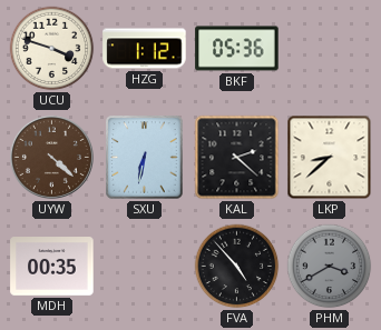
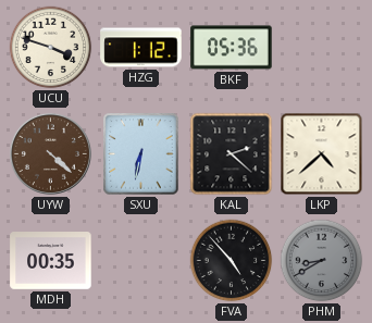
LKP: 8:38 -> 4:38 (322, 154)
PHM: 3:40 -> 8:40 (322, 261)
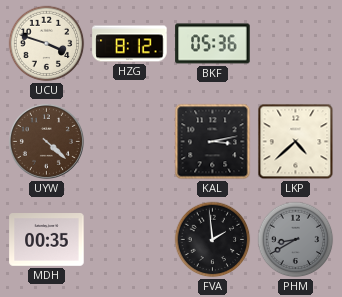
HZG: 1:12 -> 8:12 (130, 44)
SXU: 6:32 -> none (141, 154)
KAL: 2:22 -> 3:13 (213, 142)
FVA: 4:53 -> 1:59 (213, 240)
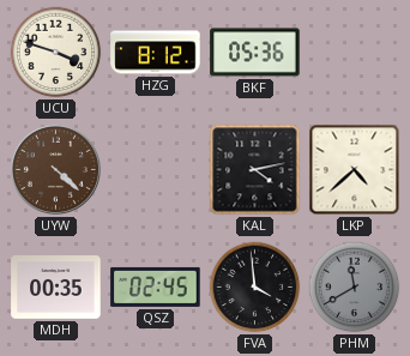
KAL: 3:13 -> 4:13 (255, 170)
QSZ: none -> 02:45 (156, 286)
FVA: 1:59 -> 3:59 (255, 288)
PHM: 8:40 -> 11:40 (355, 288)
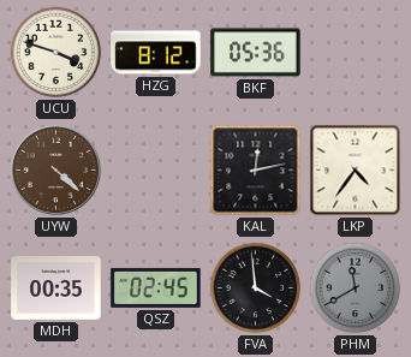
KAL: 4:13 -> 12:13 (256, 171)
LKP: 4:38 -> 4:36 (356, 171)
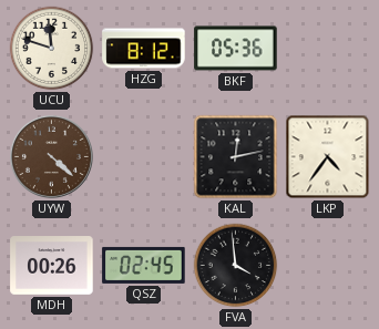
UCU: 3:48 -> 11:48 (52, 49)
MDH: 00:35 -> 00:26 (52, 266)
PHM: 11:40 -> none (356, 288)
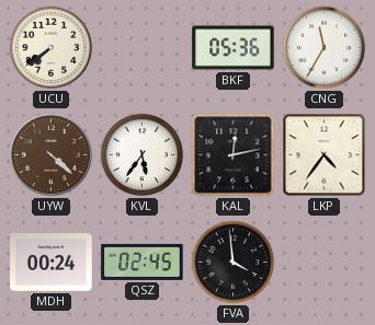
UCU: 11:48 -> 7:39 (52, 48)
HZG: 8:12 -> none (144, 49)
CNG: none -> 11:35 (325, 48)
KVL: none -> 5:36 (143, 155)
MDH: 00:26 -> 00:24 (52, 263)
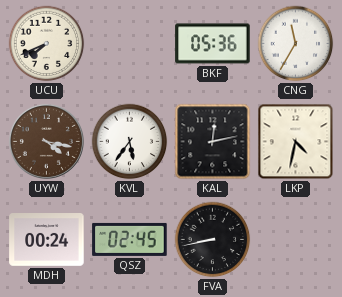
UCU: 7:39 -> 7:41 (47, 44)
UYW: 4:22 -> 4:17 (46, 141)
LKP: 4:36 -> 4:32 (296, 142)
FVA: 3:59 -> 8:43 (213, 240)
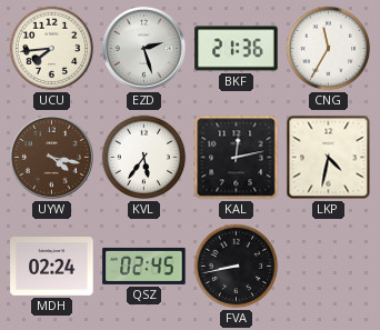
UCU: 7:41 -> 7:44 (52, 49)
EZD: none -> 2:27 (143, 48)
BKF: 05:36 -> 21:36 (237, 49)
MDH: 00:24 -> 02:24 (52, 267)
